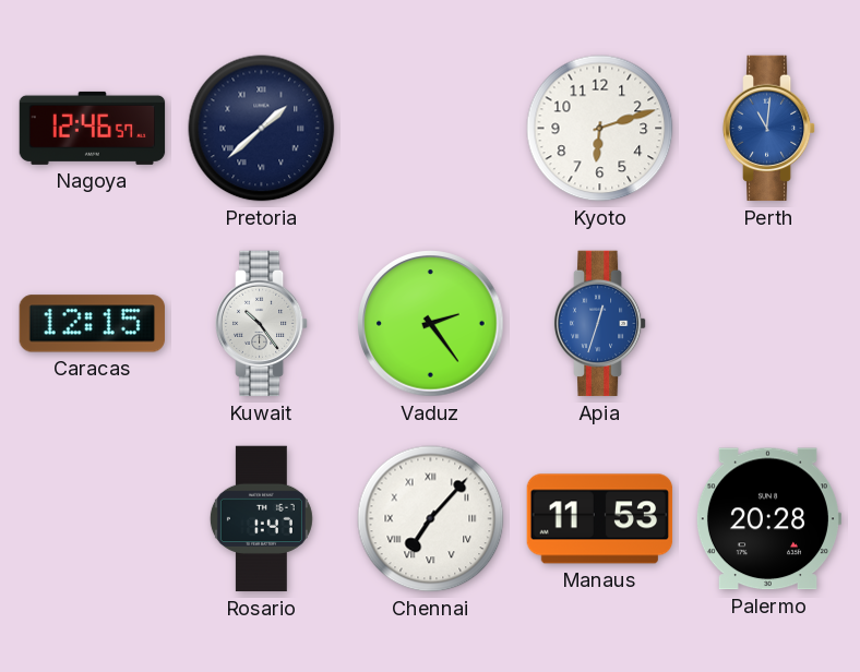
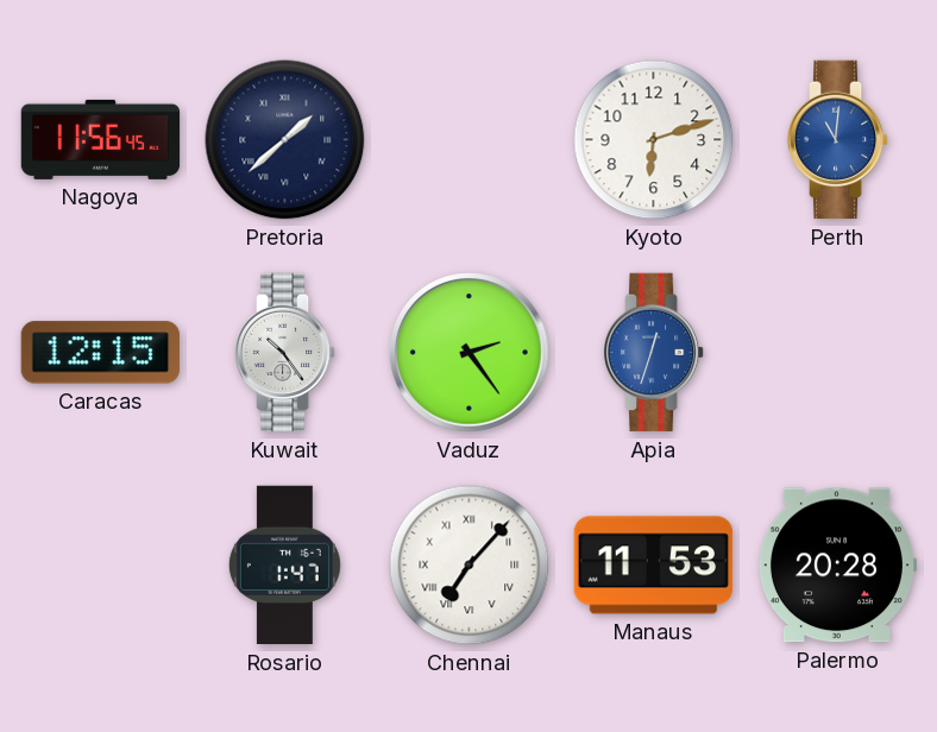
Nagoya: 12:46 -> 11:56 (101, 139)
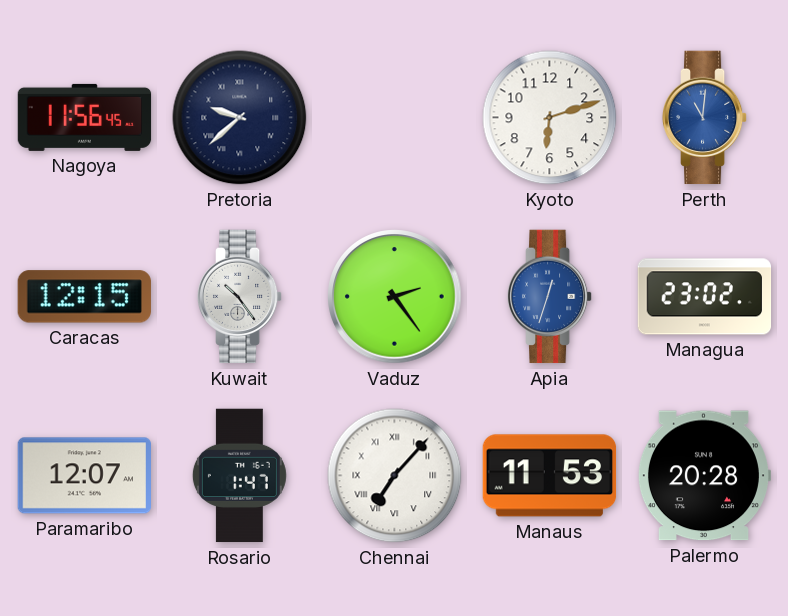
Pretoria: 1:38 -> 9:38 (240, 118)
Managua: none -> 23:02 (705, 297)
Paramaribo: none -> 12:07 (84, 476)
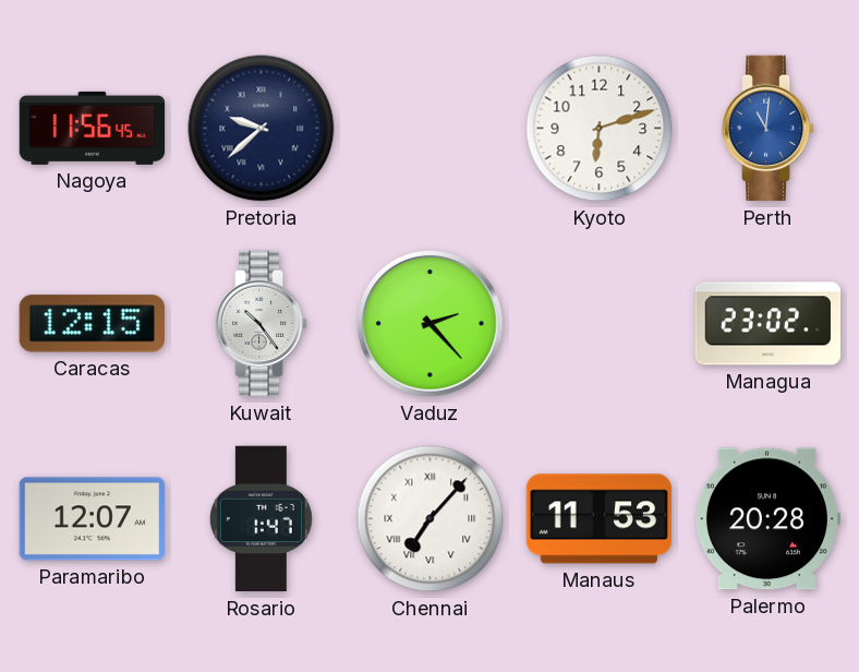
Vaduz: 2:24 -> 2:23 (431, 324)
Apia: 12:33 -> none (550, 297)
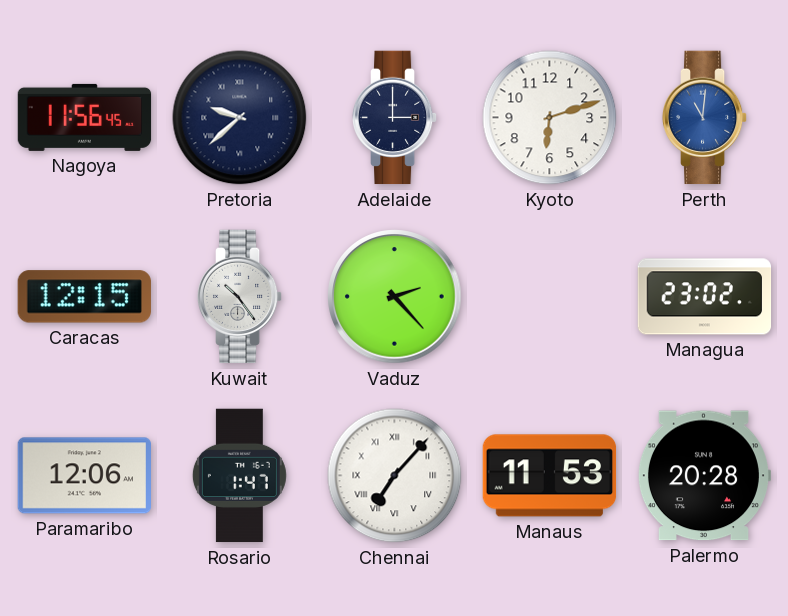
Adelaide: none -> 3:00 (395, 118)
Paramaribo: 12:07 -> 12:06 (84, 476)
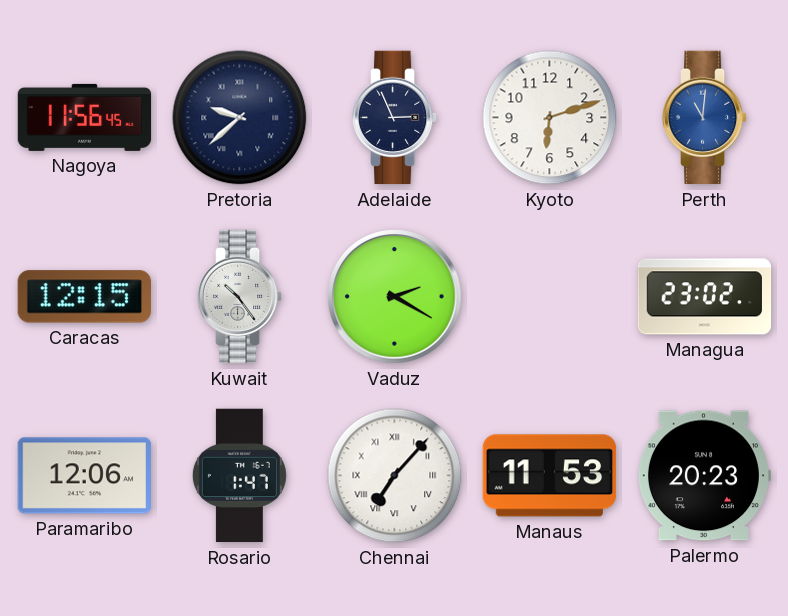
Adelaide: 3:00 -> 2:56 (395, 118)
Vaduz: 2:23 -> 2:20 (395, 297)
Palermo: 20:28 -> 20:23 (704, 476)
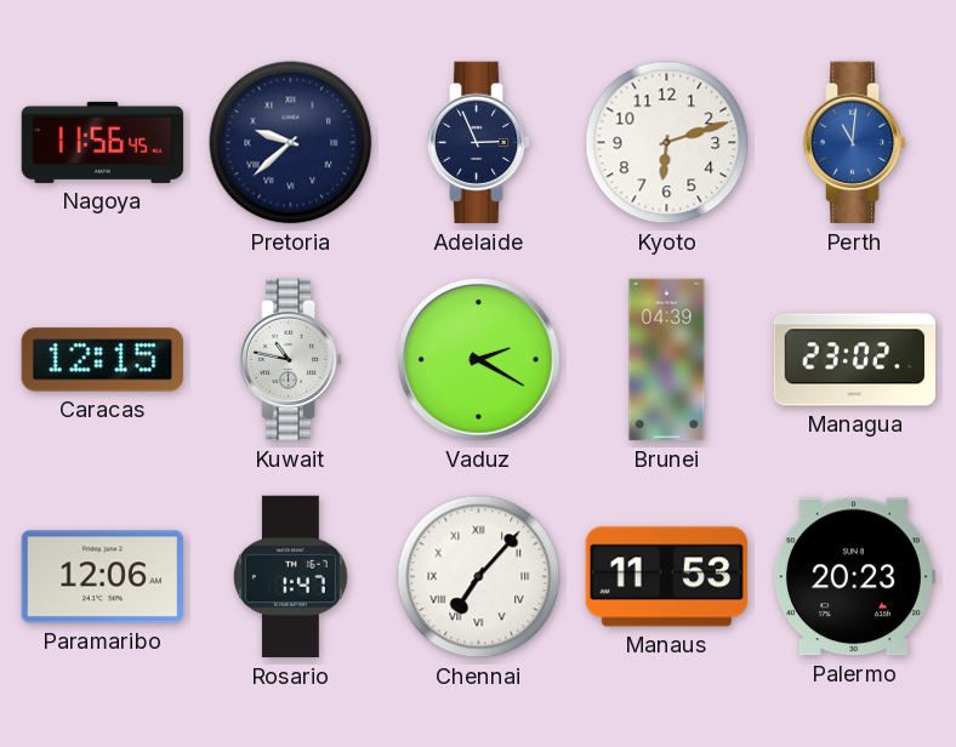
Kuwait: 10:24 -> 10:47 (291, 360)
Brunei: none -> 04:39 (667, 360)
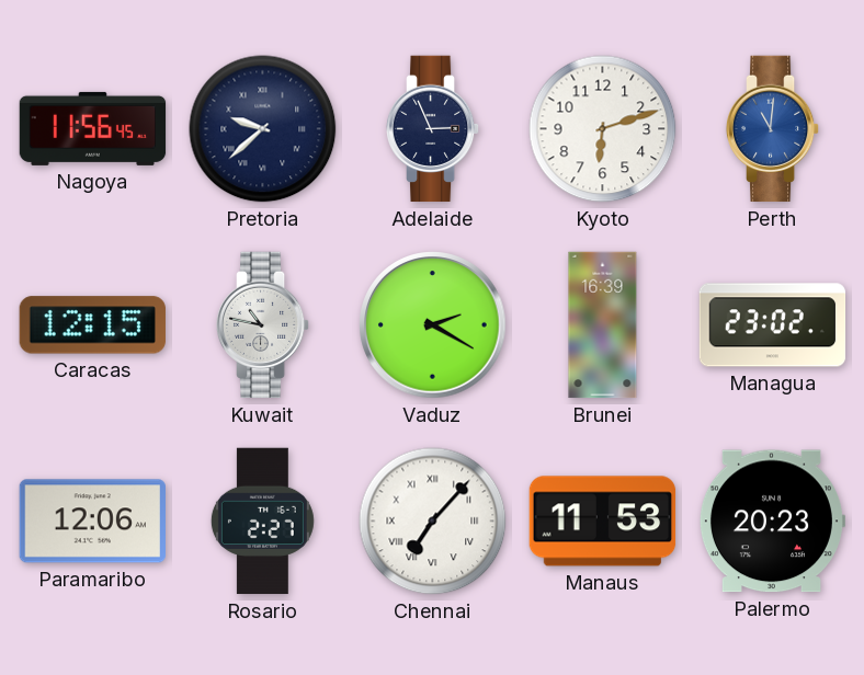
Brunei: 04:39 -> 16:39 (603, 325)
Rosario: 1:47 -> 2:27 (262, 522)
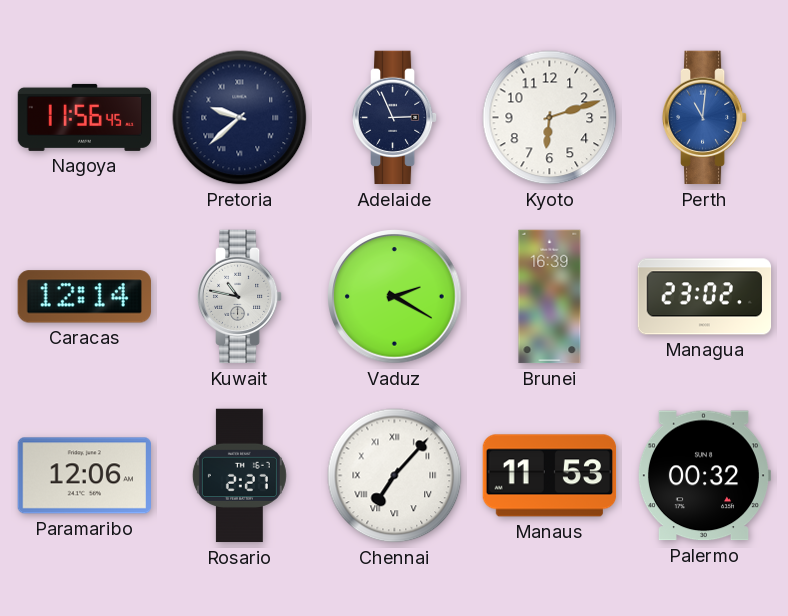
Caracas: 12:15 -> 12:14 (84, 297)
Palermo: 20:23 -> 00:32 (704, 476)
